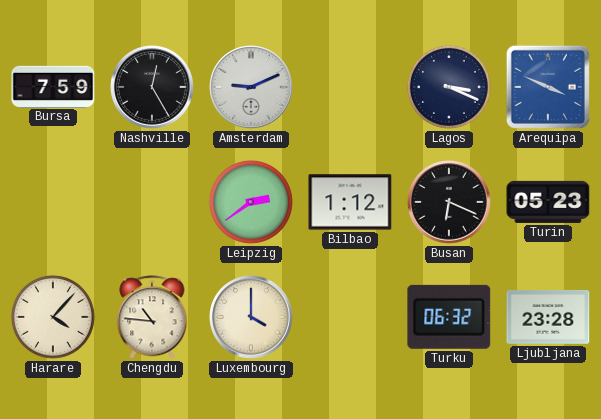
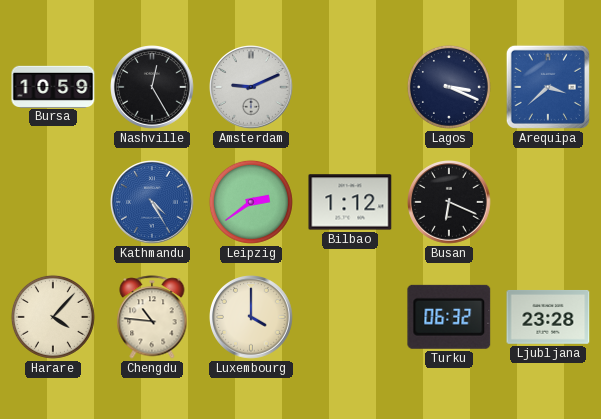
Bursa: 7:59 -> 10:59 (53, 86)
Arequipa: 3:49 -> 3:38 (548, 87)
Kathmandu: none -> 4:25 (153, 203)
Turin: 05:23 -> none (548, 202)
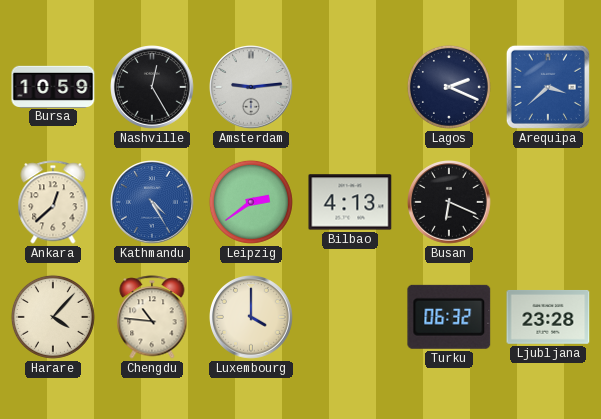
Amsterdam: 9:11 -> 9:14 (252, 88)
Lagos: 3:19 -> 2:19 (449, 87)
Ankara: none -> 12:38 (53, 202)
Bilbao: 1:12 -> 4:13 (350, 202)
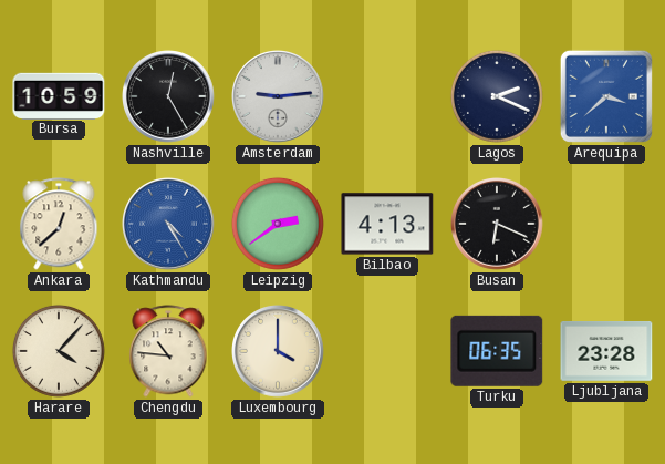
Turku: 06:32 -> 06:35 (497, 351)
